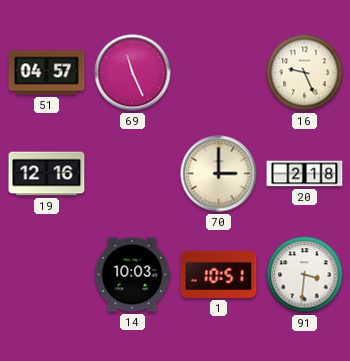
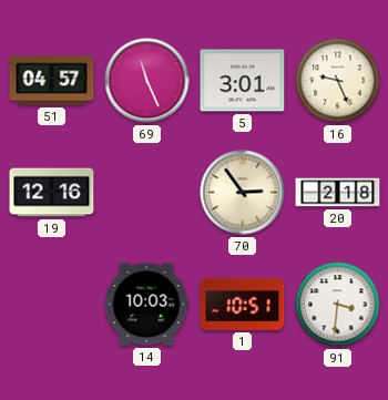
5: none -> 3:01 (243, 81)
70: 3:00 -> 2:54 (243, 193)
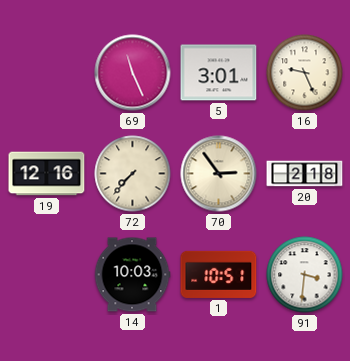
51: 04:57 -> none (52, 81)
72: none -> 7:37 (133, 174)
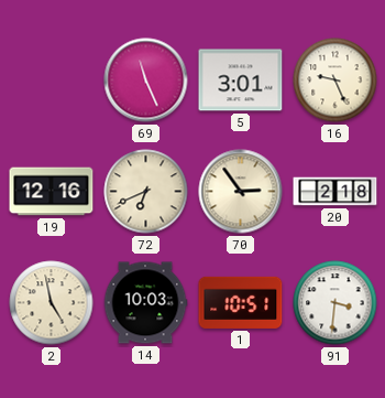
72: 7:37 -> 6:41 (146, 192)
2: none -> 4:58 (52, 303)
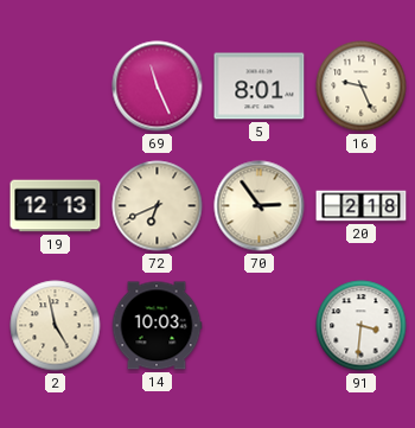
5: 3:01 -> 8:01 (260, 87)
19: 12:16 -> 12:13 (56, 206)
1: 10:51 -> none (241, 302)
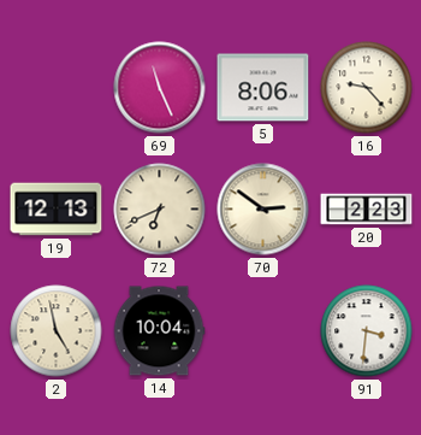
5: 8:01 -> 8:06 (263, 88)
16: 9:26 -> 9:23 (367, 88)
70: 2:54 -> 2:51 (263, 210)
20: 2:18 -> 2:23 (367, 210)
14: 10:03 -> 10:04 (159, 331)
